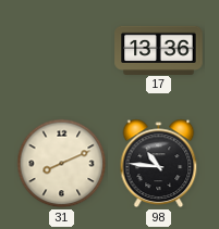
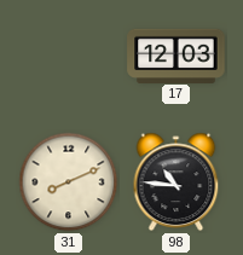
17: 13:36 -> 12:03 (177, 56)
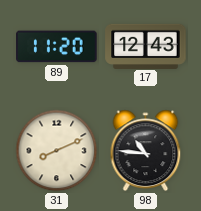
89: none -> 11:20 (57, 47)
17: 12:03 -> 12:43 (146, 46)
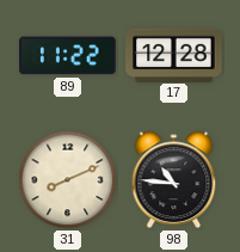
89: 11:20 -> 11:22 (68, 56)
17: 12:43 -> 12:28 (174, 55)
